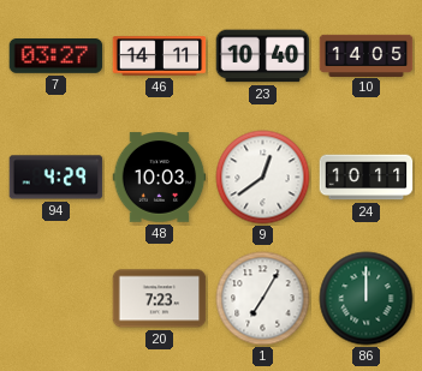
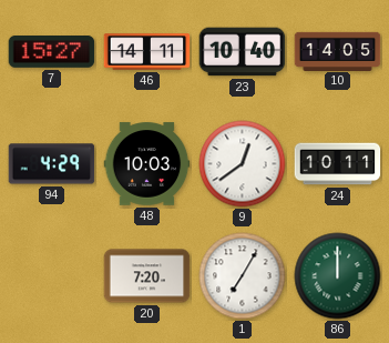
7: 03:27 -> 15:27 (52, 52)
20: 7:23 -> 7:20 (147, 276)
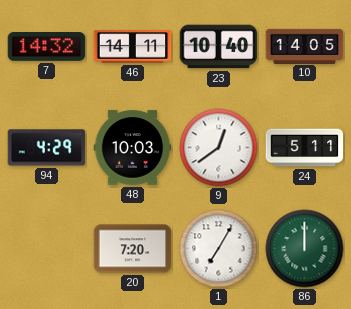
7: 15:27 -> 14:32 (47, 47)
24: 10:11 -> 5:11 (305, 148)
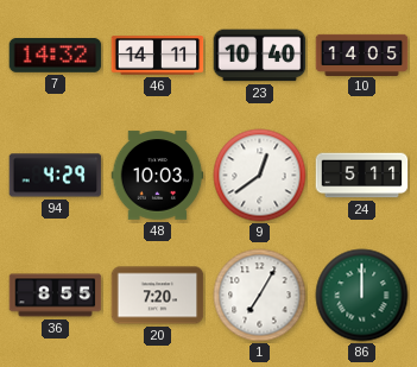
36: none -> 8:55 (56, 296)
